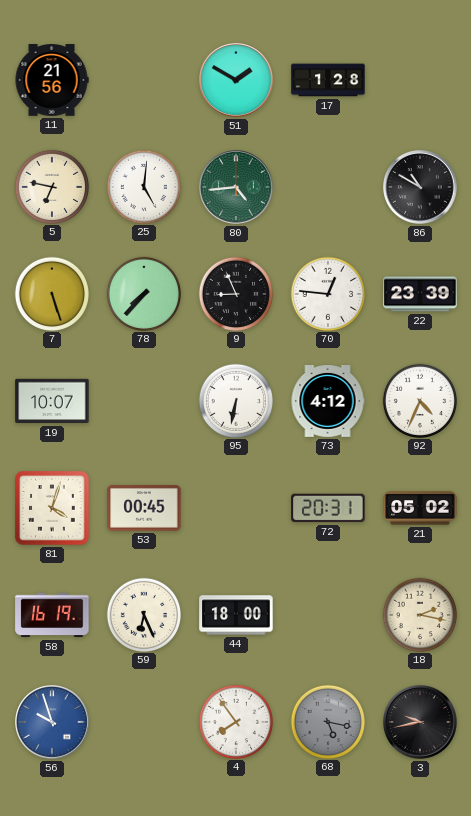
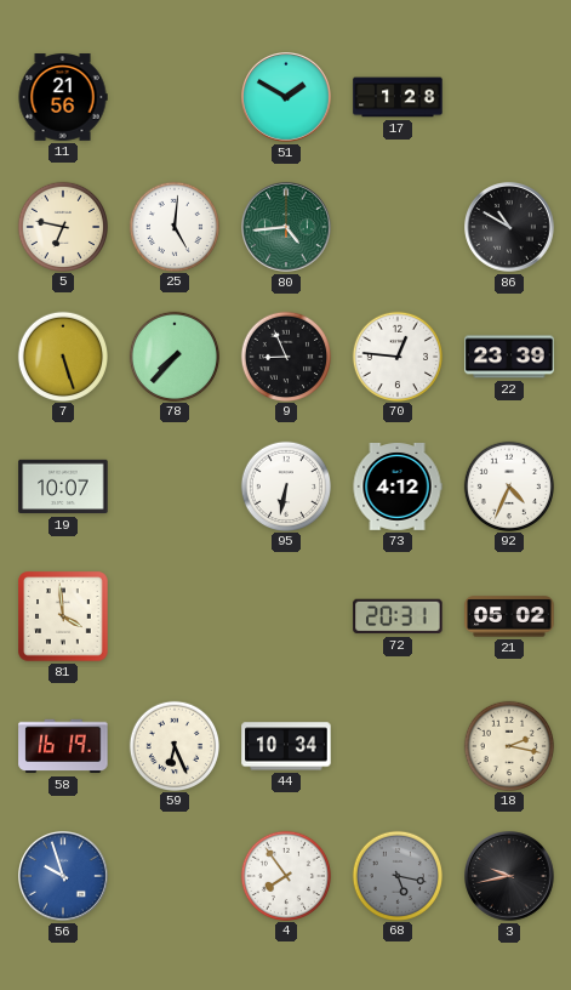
81: 4:03 -> 3:59 (63, 616)
53: 00:45 -> none (144, 508)
44: 18:00 -> 10:34 (286, 746)
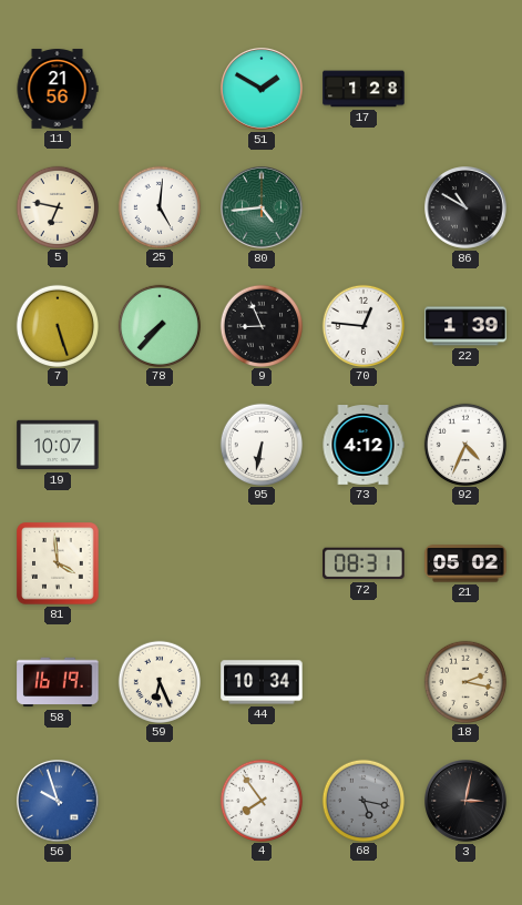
22: 23:39 -> 1:39 (465, 326)
72: 20:31 -> 08:31 (364, 563)
3: 9:43 -> 3:02 (467, 802)
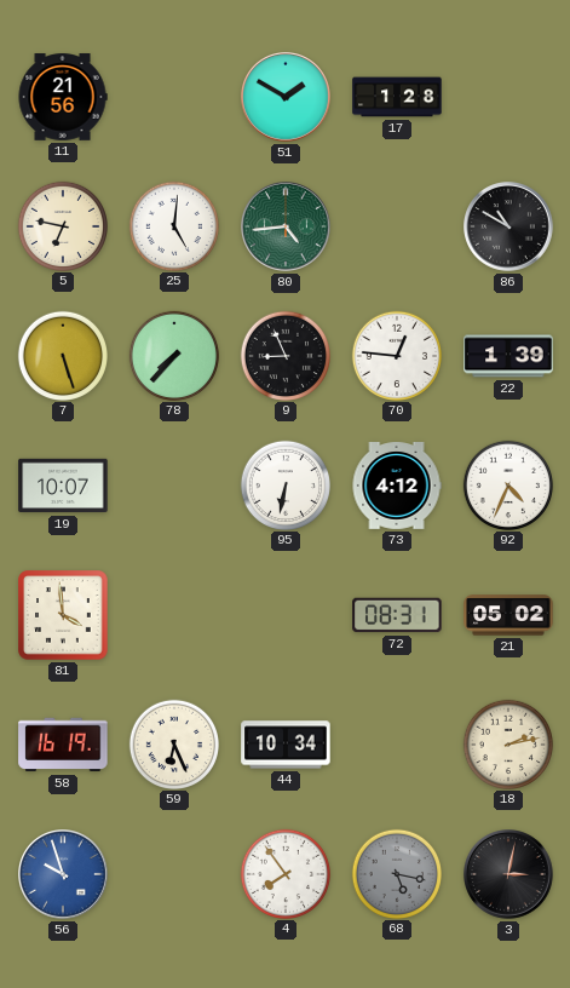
18: 2:17 -> 2:13 (507, 743)
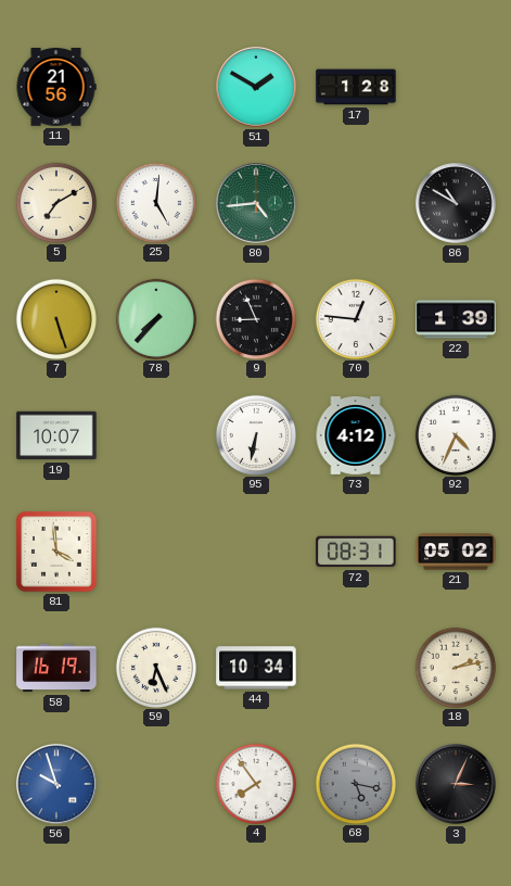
5: 6:47 -> 7:10 (55, 202)
3: 3:02 -> 3:04 (457, 785)
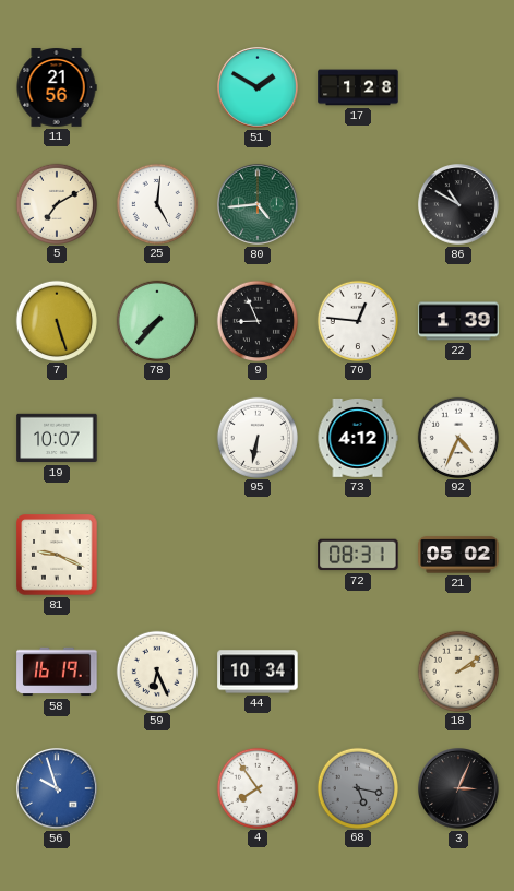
81: 3:59 -> 9:19 (57, 555)
18: 2:13 -> 2:09 (457, 670)
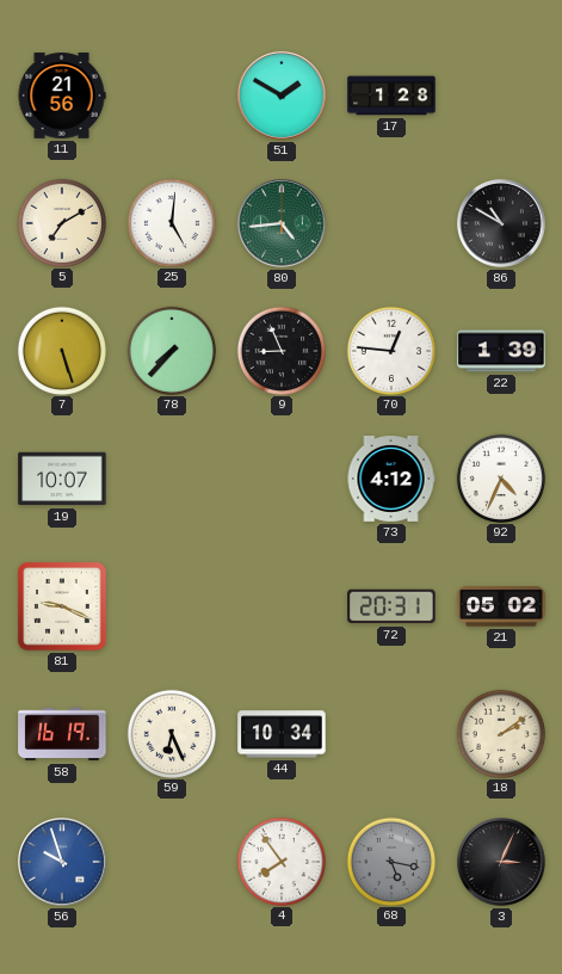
95: 6:32 -> none (256, 437)
72: 08:31 -> 20:31 (391, 606)
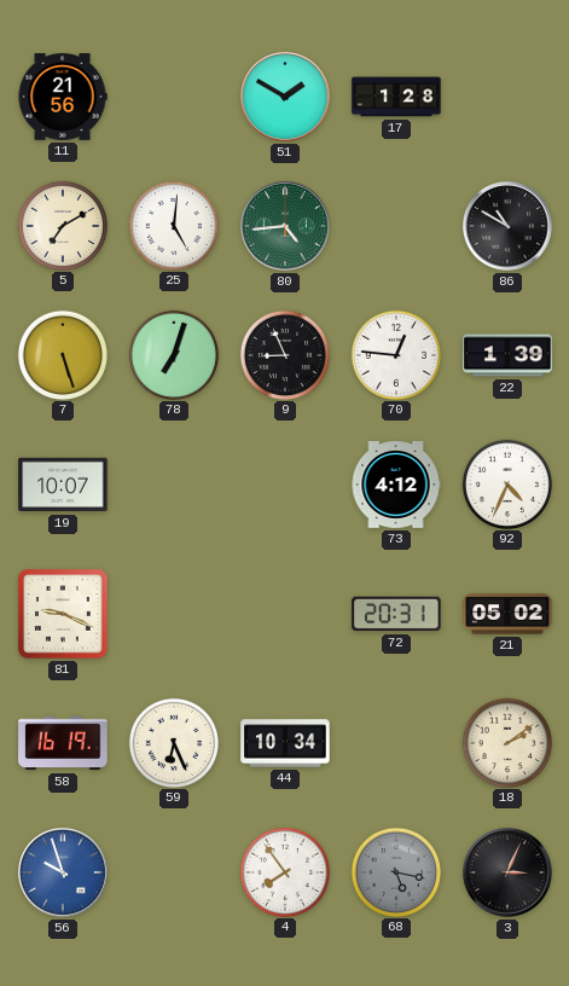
78: 7:37 -> 7:03 (173, 354)
